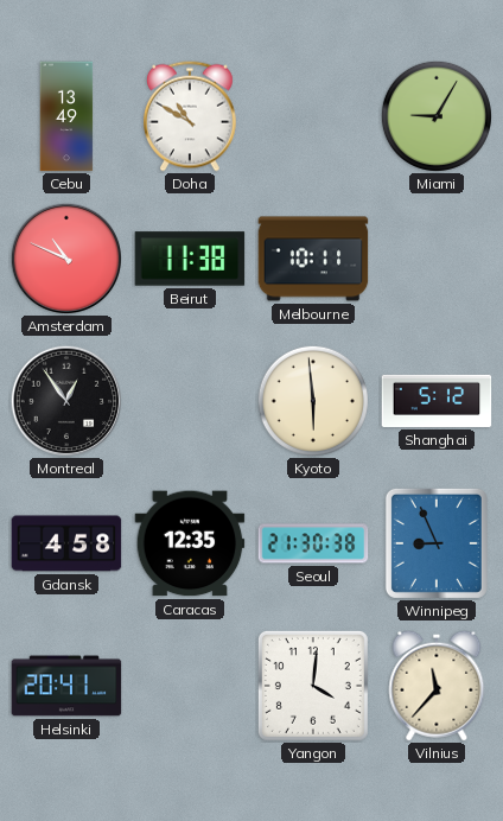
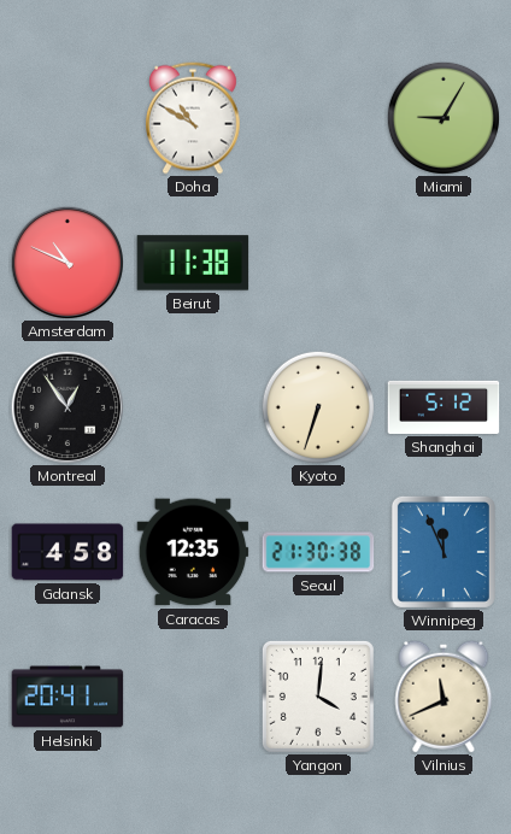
Cebu: 13:49 -> none (66, 116)
Melbourne: 10:11 -> none (313, 259)
Kyoto: 5:59 -> 6:33 (318, 407)
Winnipeg: 8:56 -> 11:56 (444, 552)
Vilnius: 11:37 -> 11:41 (444, 697)
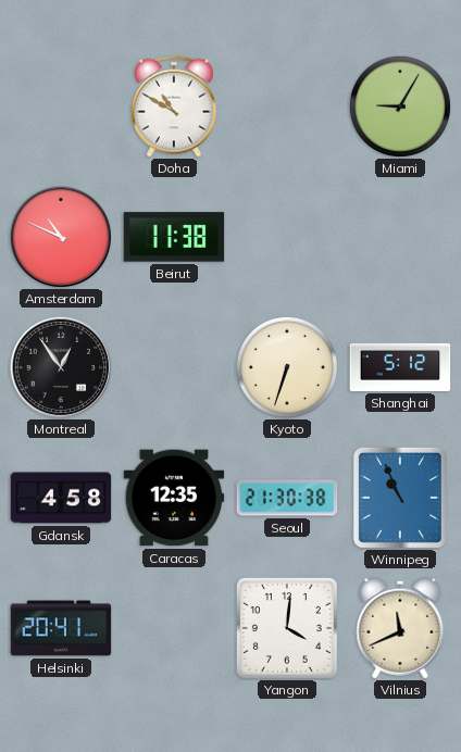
Winnipeg: 11:56 -> 10:56 (400, 498)
